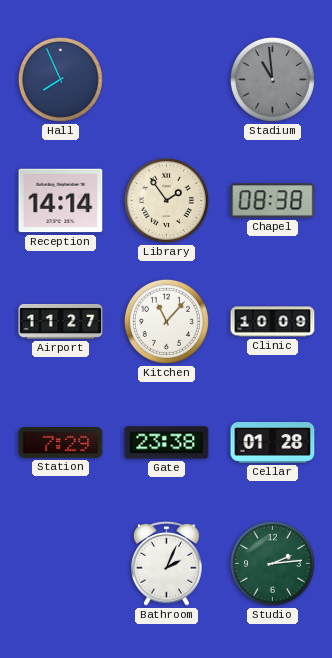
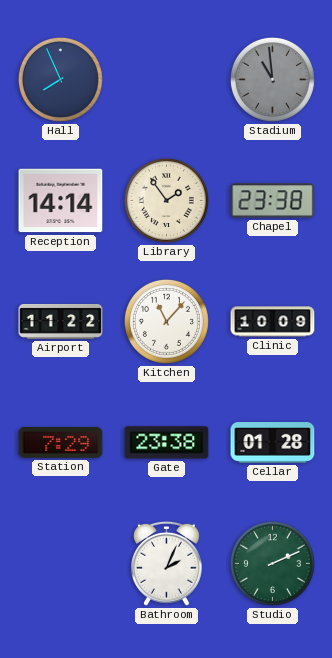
Chapel: 08:38 -> 23:38 (273, 201)
Airport: 11:27 -> 11:22 (61, 321)
Studio: 2:14 -> 2:11 (272, 563)
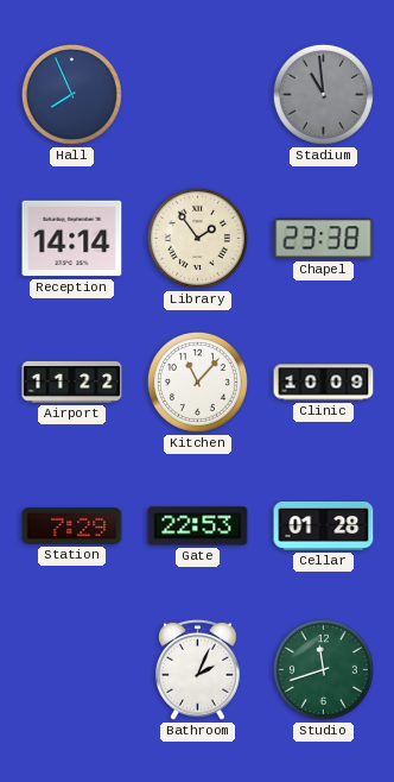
Gate: 23:38 -> 22:53 (198, 526)
Studio: 2:11 -> 11:42 (323, 669)
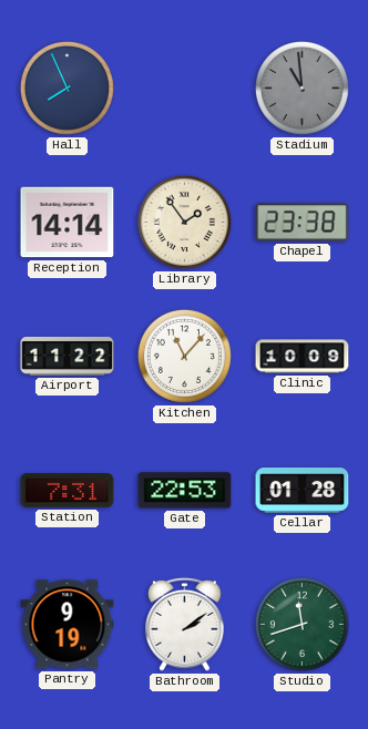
Station: 7:29 -> 7:31 (68, 491)
Pantry: none -> 9:19 (68, 625)
Bathroom: 2:04 -> 2:09 (185, 624)
